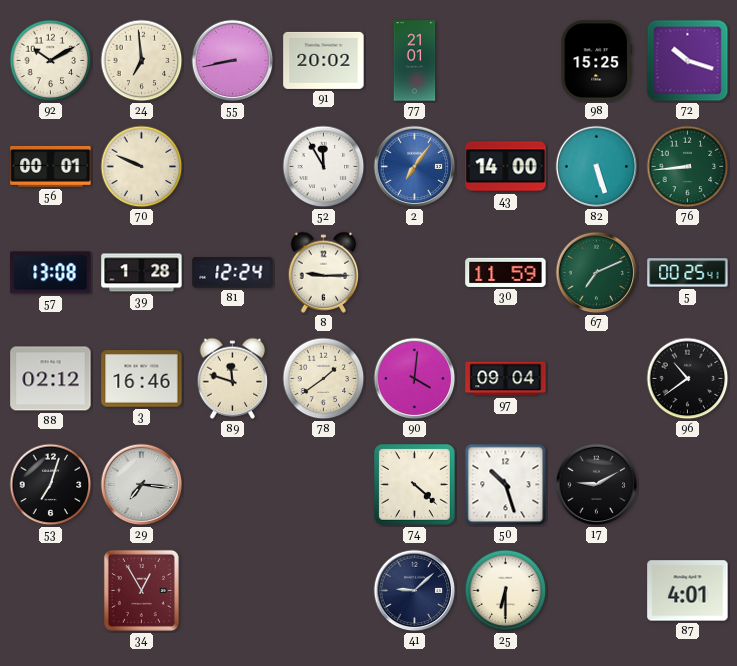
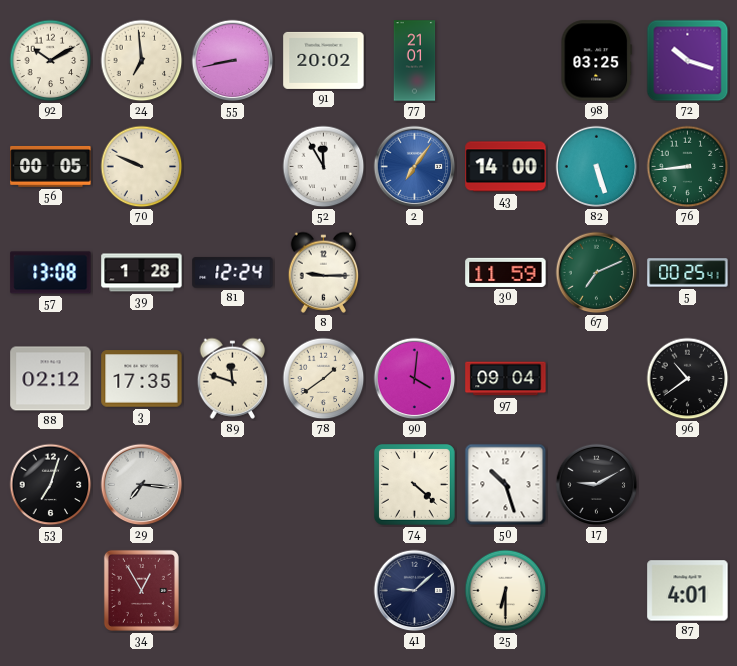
98: 15:25 -> 03:25 (597, 61)
56: 00:01 -> 00:05 (51, 166)
3: 16:46 -> 17:35 (142, 379)
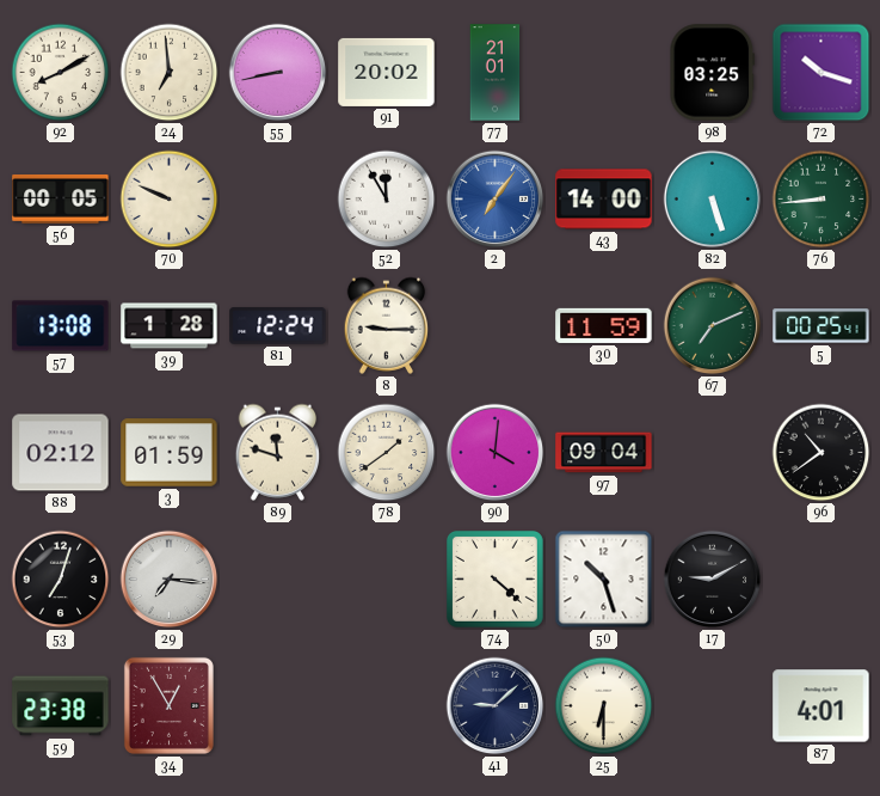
92: 10:10 -> 8:10 (61, 73)
3: 17:35 -> 01:59 (170, 453)
59: none -> 23:38 (61, 706)
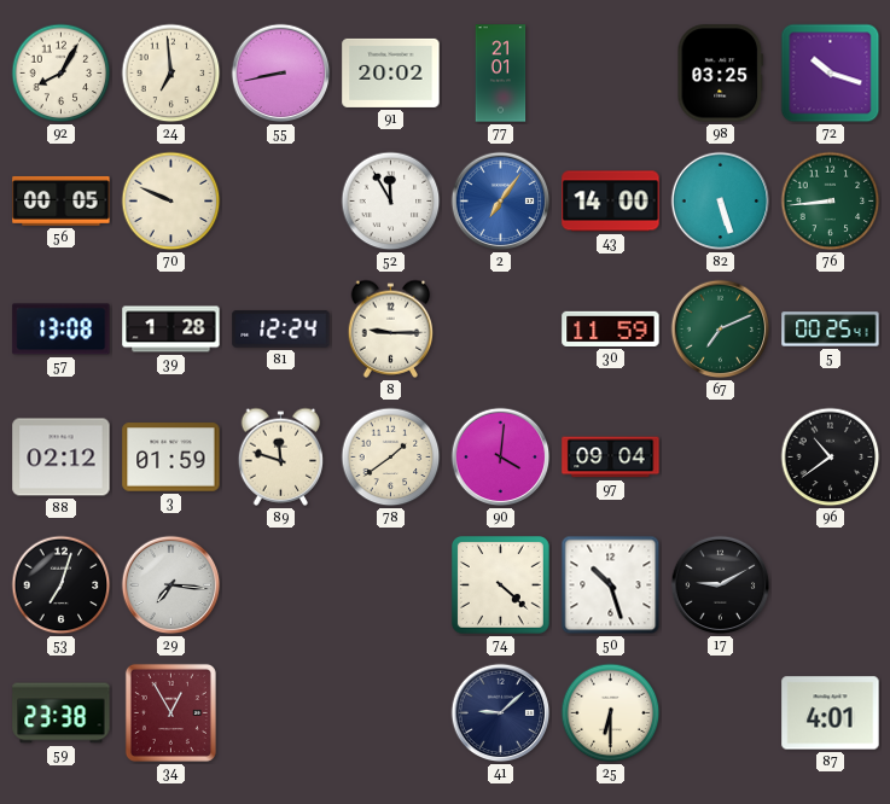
92: 8:10 -> 8:05 (62, 74)
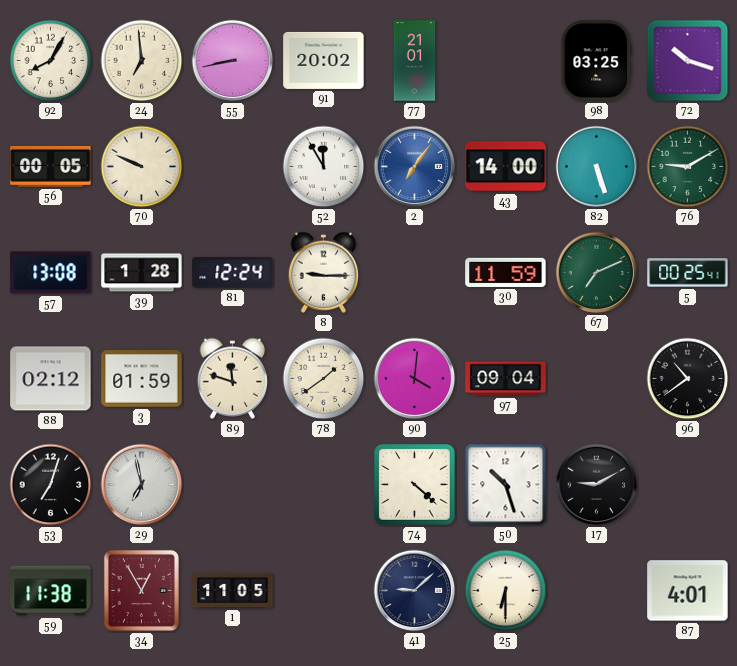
76: 8:44 -> 9:10 (688, 167)
29: 7:16 -> 6:58 (142, 485)
59: 23:38 -> 11:38 (51, 591)
1: none -> 11:05 (233, 590)
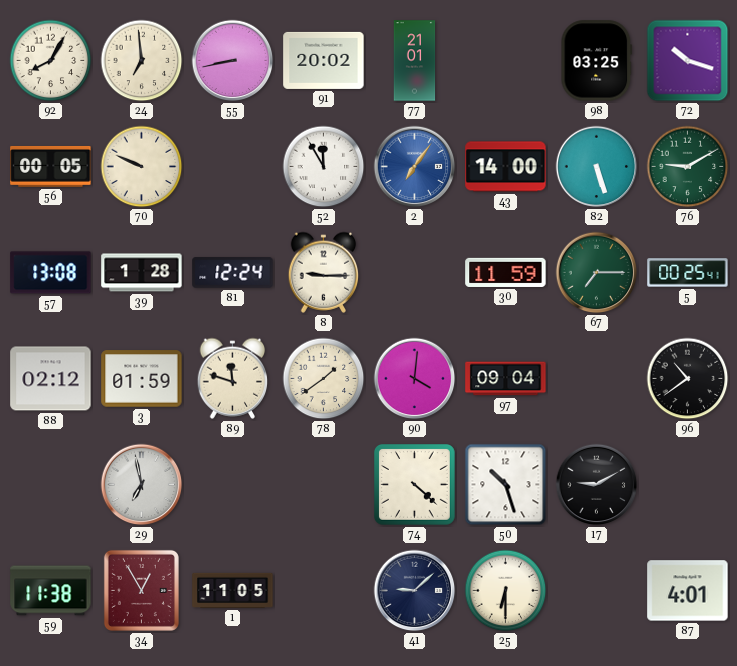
67: 7:11 -> 7:15 (597, 273)
53: 7:03 -> none (51, 485)
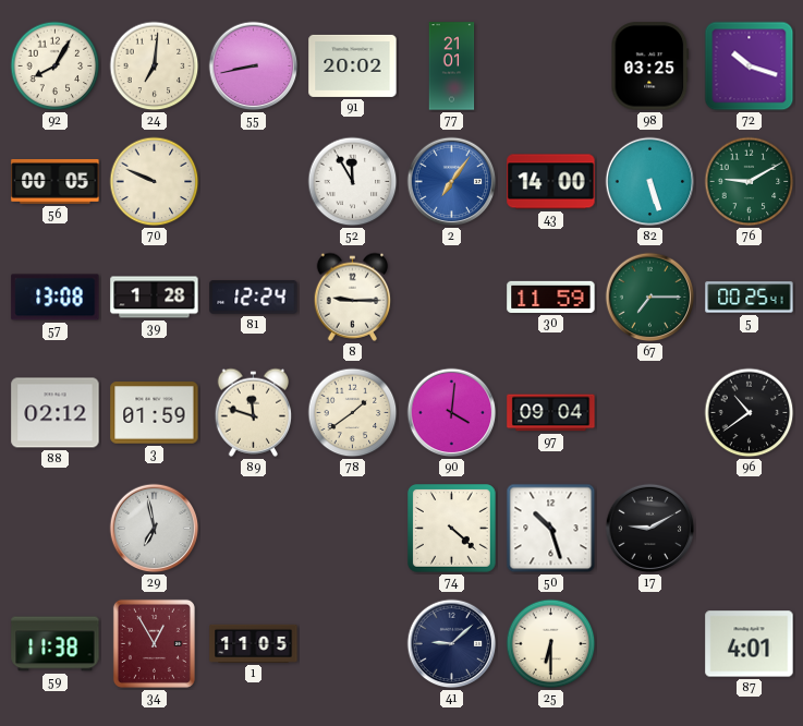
24: 6:59 -> 7:01 (155, 66)
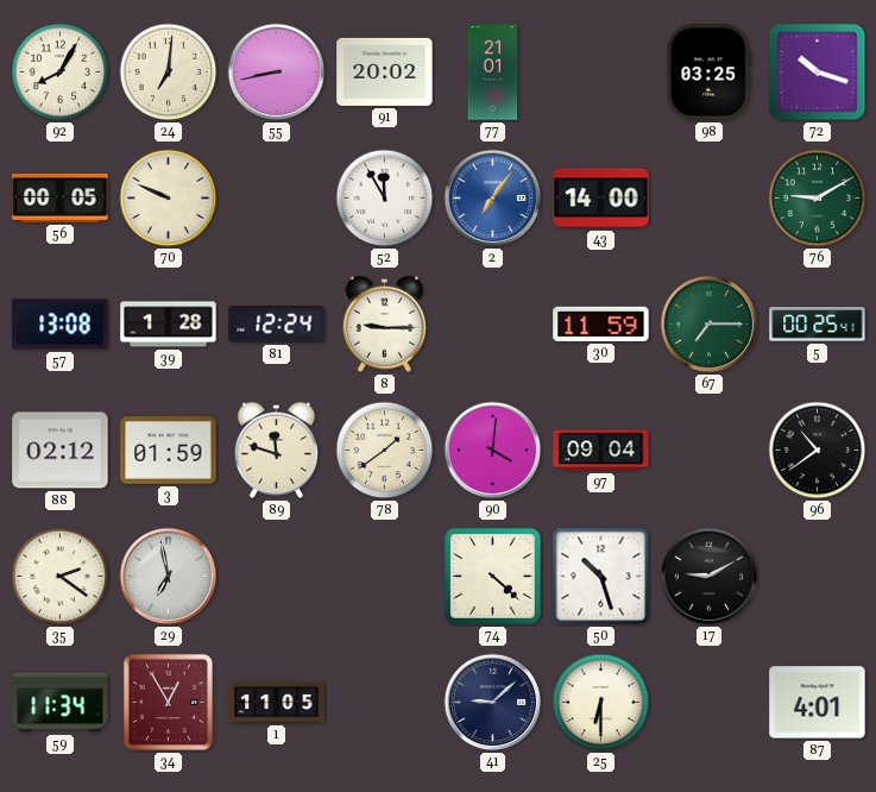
82: 5:27 -> none (650, 182)
35: none -> 2:21 (61, 577)
59: 11:38 -> 11:34 (61, 703)
